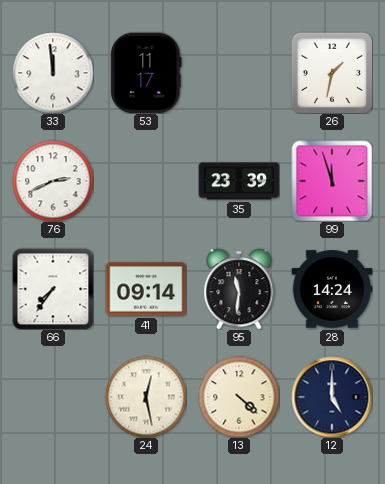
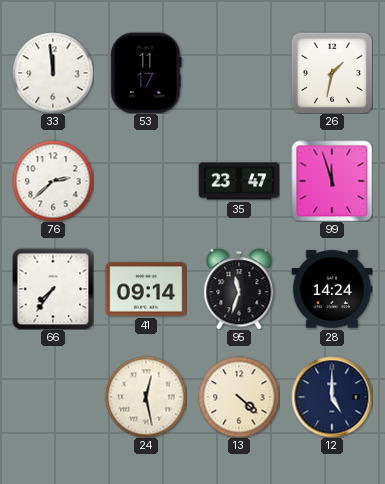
76: 2:41 -> 2:38 (53, 181)
35: 23:39 -> 23:47 (239, 181)
95: 11:31 -> 11:33 (239, 289)
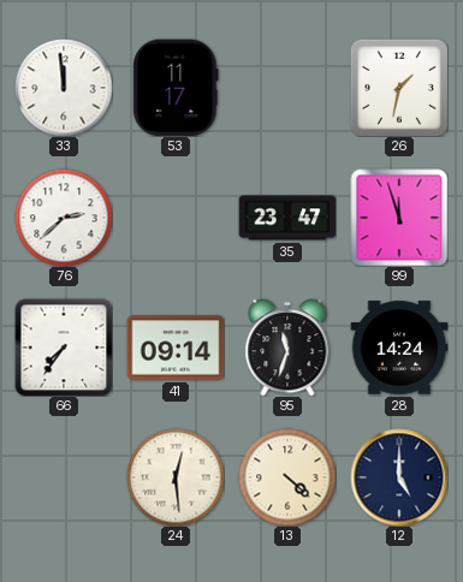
24: 12:28 -> 12:29 (176, 477)
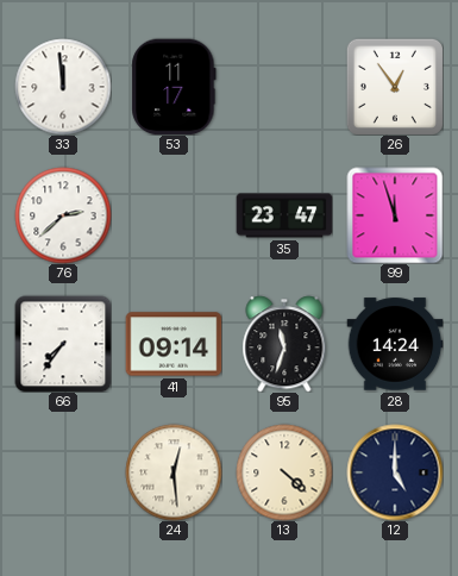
26: 1:32 -> 12:54 (395, 87)
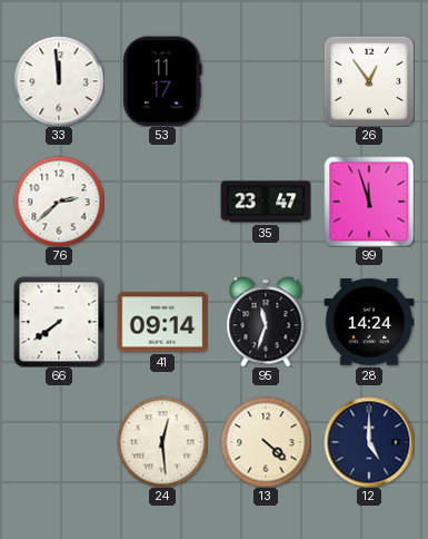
66: 7:36 -> 7:39 (59, 322)
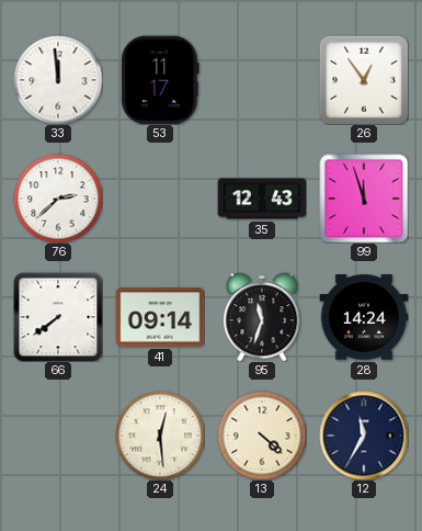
35: 23:47 -> 12:43 (262, 199)
12: 5:00 -> 11:35 (364, 436)
